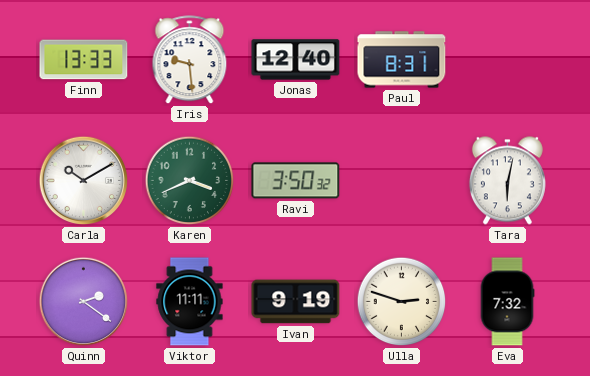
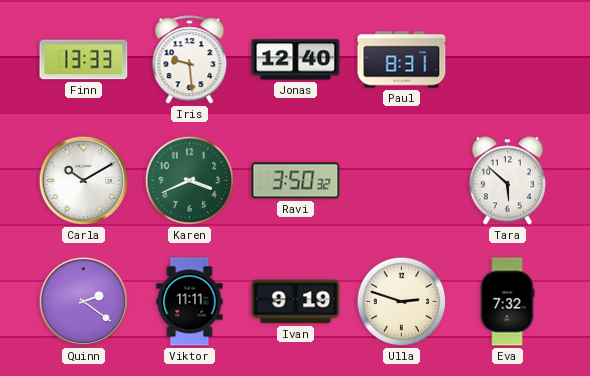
Tara: 6:02 -> 5:52 (507, 181)
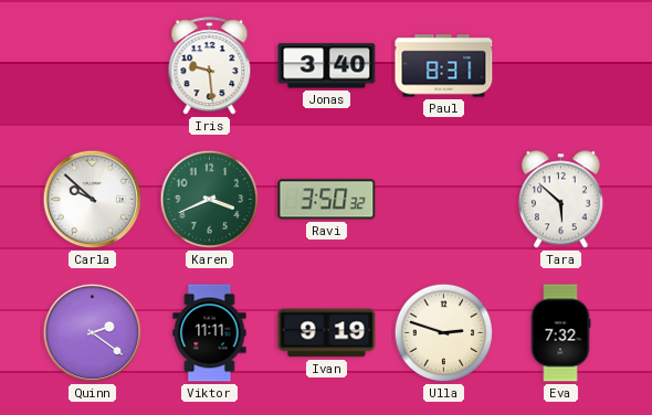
Finn: 13:33 -> none (84, 60)
Jonas: 12:40 -> 3:40 (327, 66)
Carla: 10:10 -> 9:52 (93, 200)
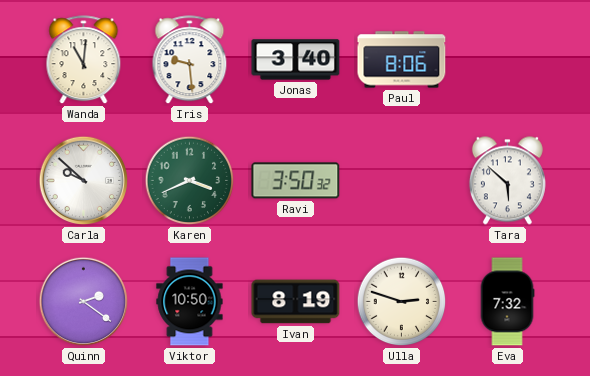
Wanda: none -> 11:01 (84, 60)
Paul: 8:31 -> 8:06 (402, 60)
Viktor: 11:11 -> 10:50 (190, 302)
Ivan: 9:19 -> 8:19 (296, 302)
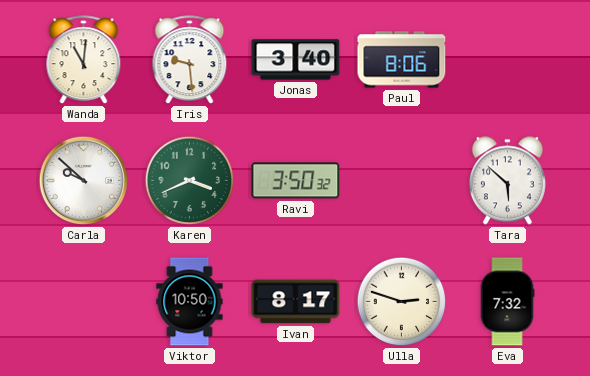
Quinn: 2:21 -> none (84, 302)
Ivan: 8:19 -> 8:17 (296, 302)
